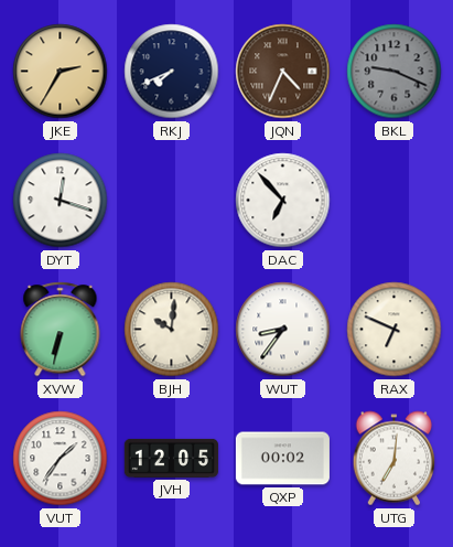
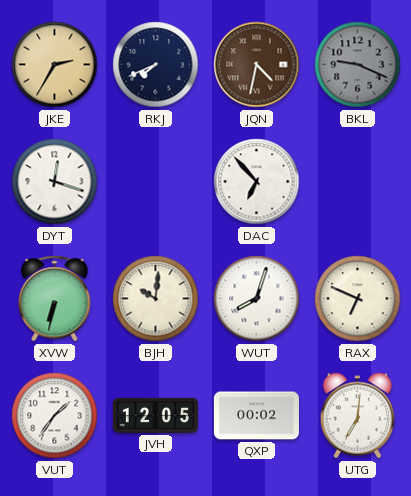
JQN: 4:34 -> 4:32 (257, 65)
WUT: 8:36 -> 8:03 (257, 299)
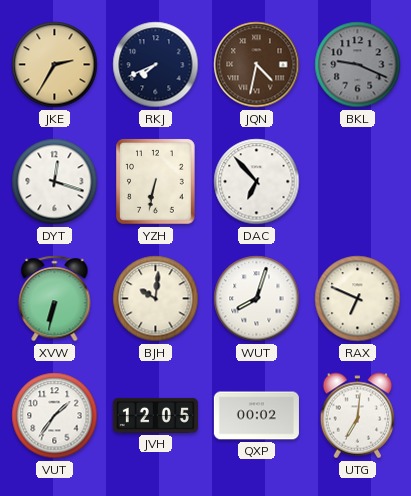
YZH: none -> 6:32 (156, 182)
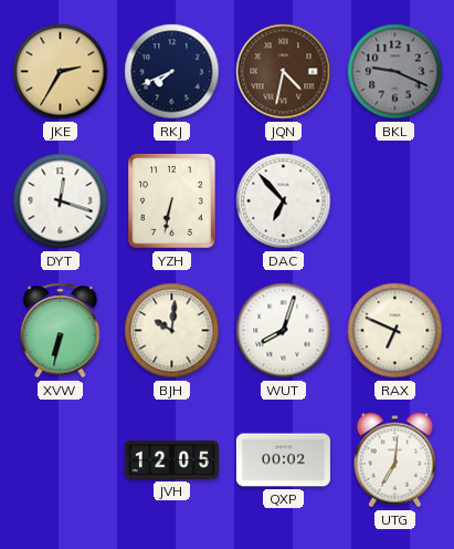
VUT: 1:36 -> none (55, 416)
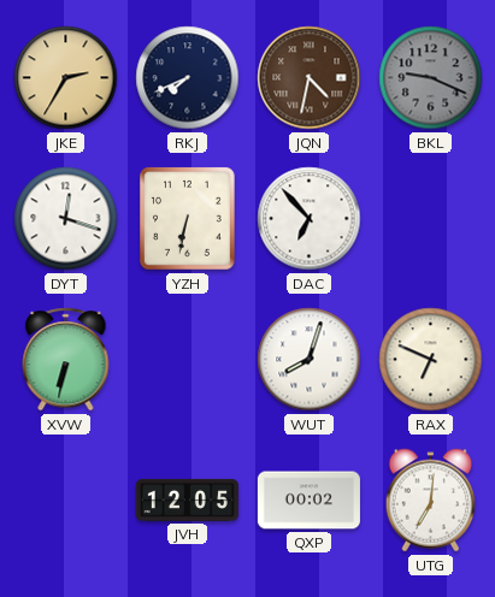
BJH: 10:01 -> none (172, 331)
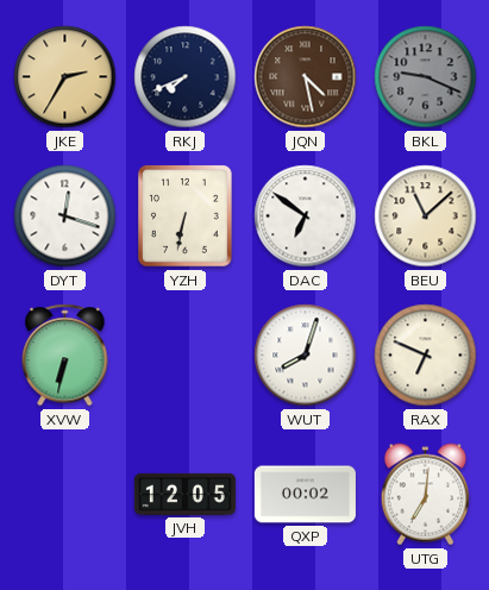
JQN: 4:32 -> 4:28 (306, 77)
DAC: 6:53 -> 6:51 (306, 216)
BEU: none -> 11:08 (426, 216)
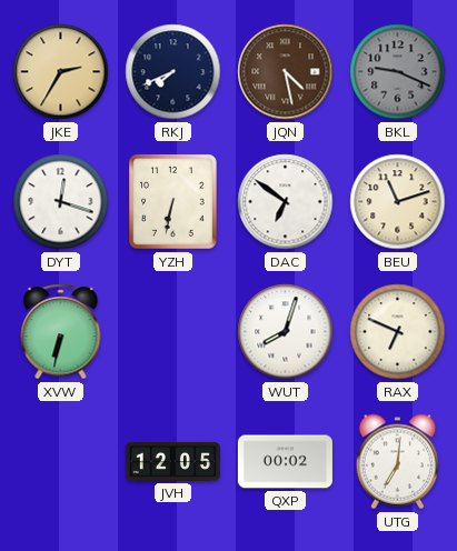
BEU: 11:08 -> 11:12 (398, 202)
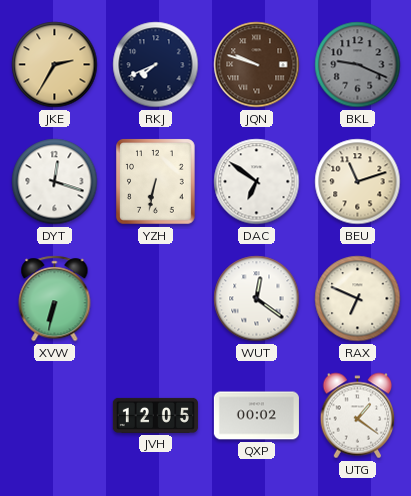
JQN: 4:28 -> 9:48 (257, 65)
WUT: 8:03 -> 12:21 (257, 299)
UTG: 7:01 -> 1:21 (358, 416)
